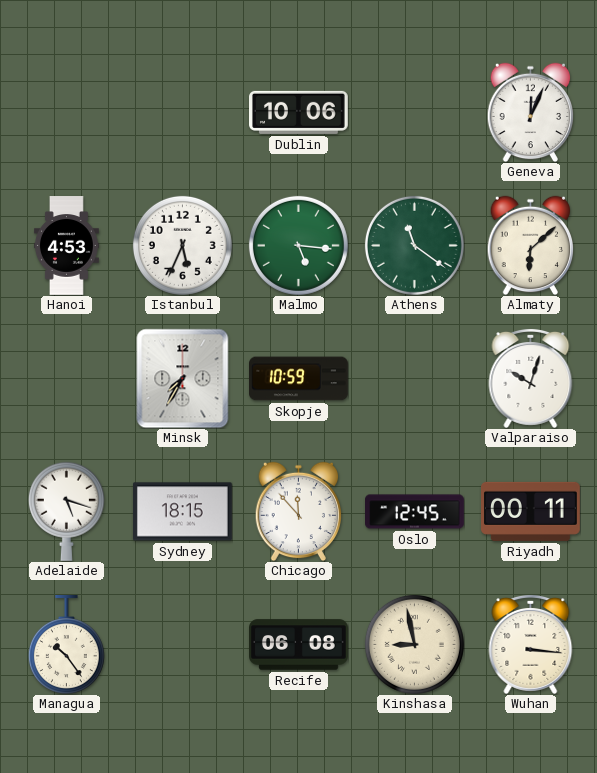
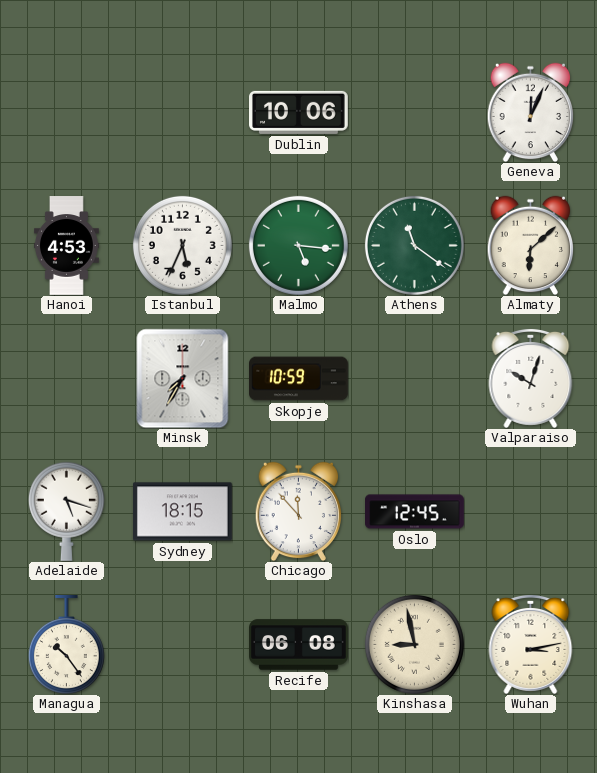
Riyadh: 00:11 -> none (531, 511)
Wuhan: 3:16 -> 3:13 (531, 644)
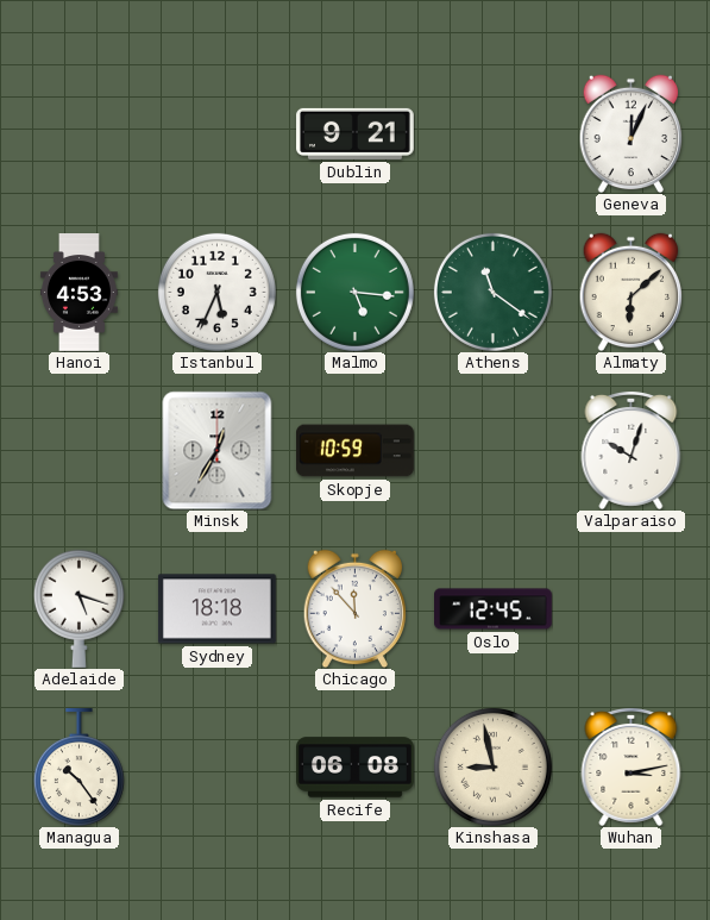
Dublin: 10:06 -> 9:21 (356, 133)
Minsk: 7:35 -> 12:35 (218, 450)
Sydney: 18:15 -> 18:18 (218, 609)
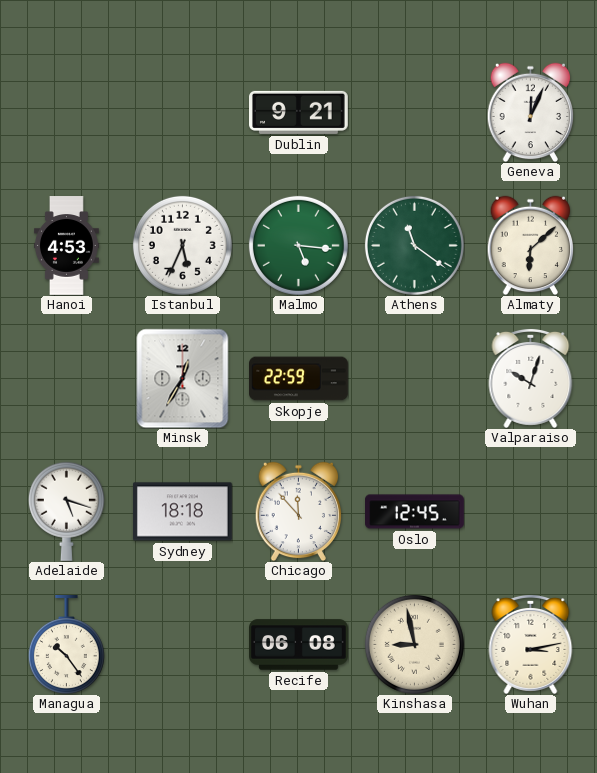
Skopje: 10:59 -> 22:59 (299, 379)
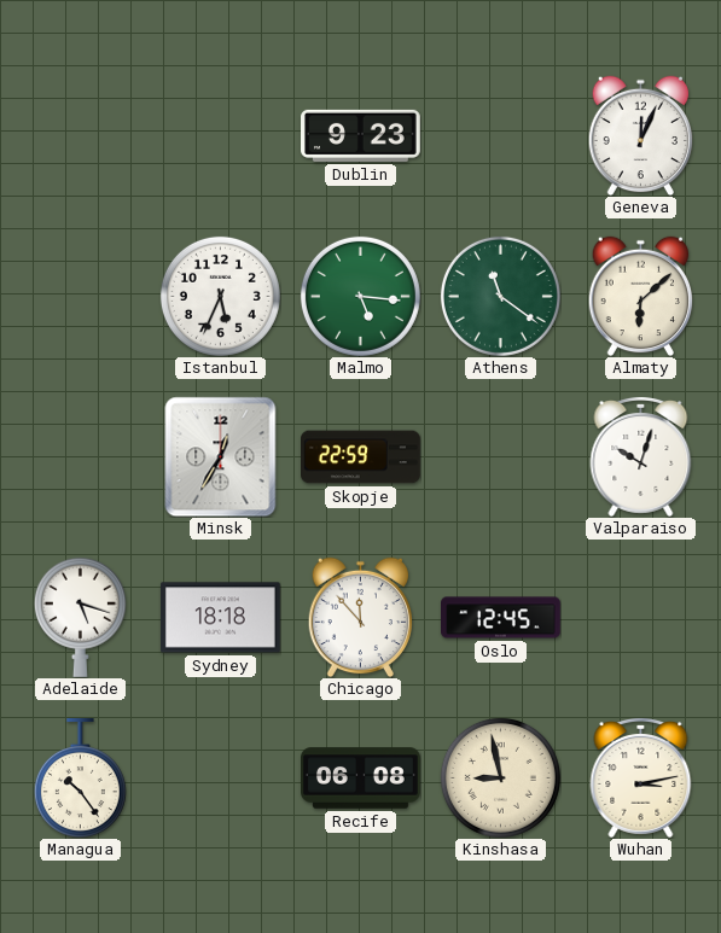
Dublin: 9:21 -> 9:23 (361, 135)
Hanoi: 4:53 -> none (66, 246)
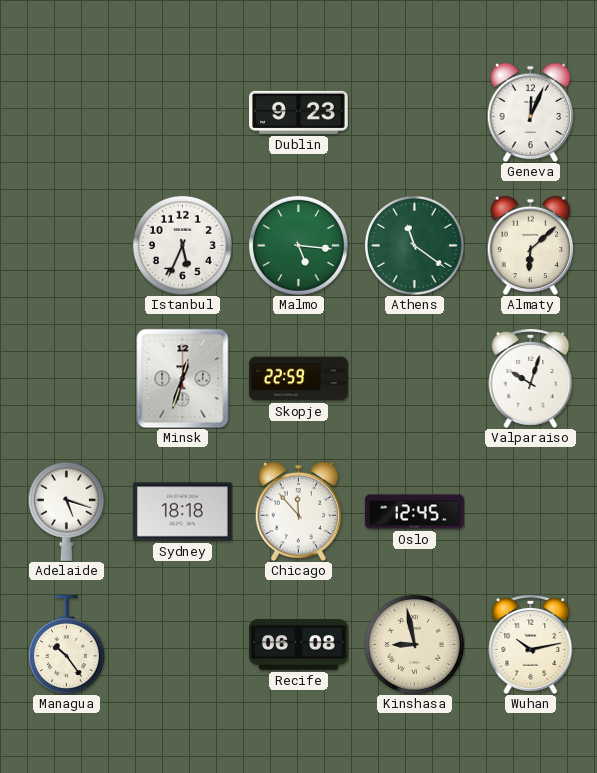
Minsk: 12:35 -> 12:33 (183, 378)
Wuhan: 3:13 -> 10:13 (531, 644)
